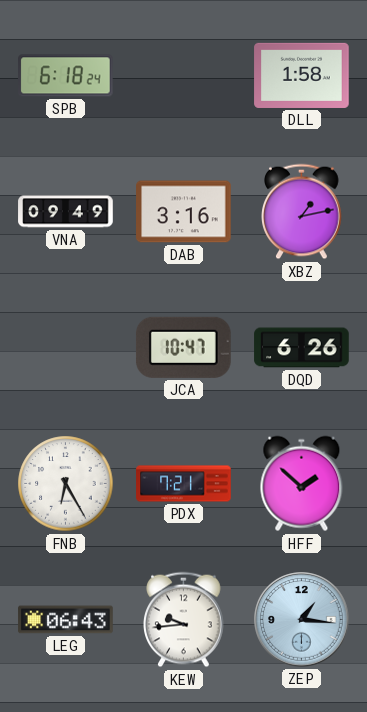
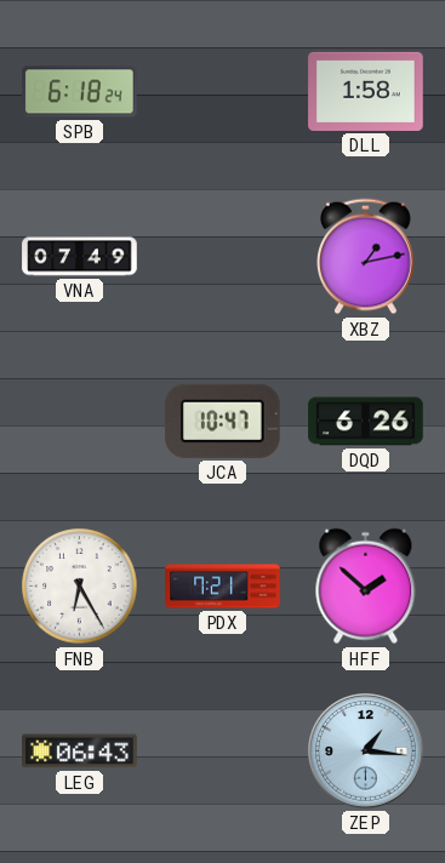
VNA: 09:49 -> 07:49 (80, 257)
DAB: 3:16 -> none (184, 212)
KEW: 9:44 -> none (184, 620)
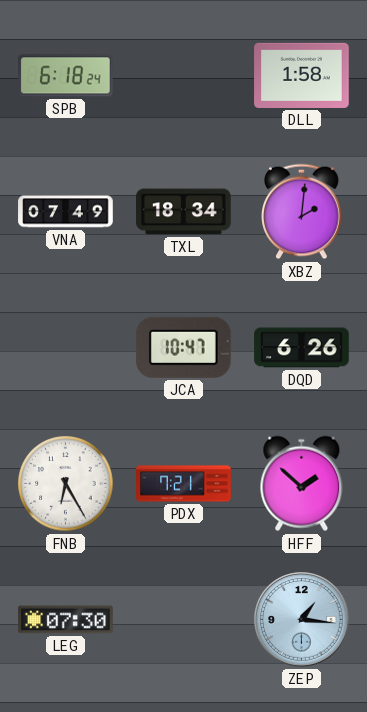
TXL: none -> 18:34 (184, 212)
XBZ: 1:13 -> 2:01 (302, 212)
LEG: 06:43 -> 07:30 (66, 620)
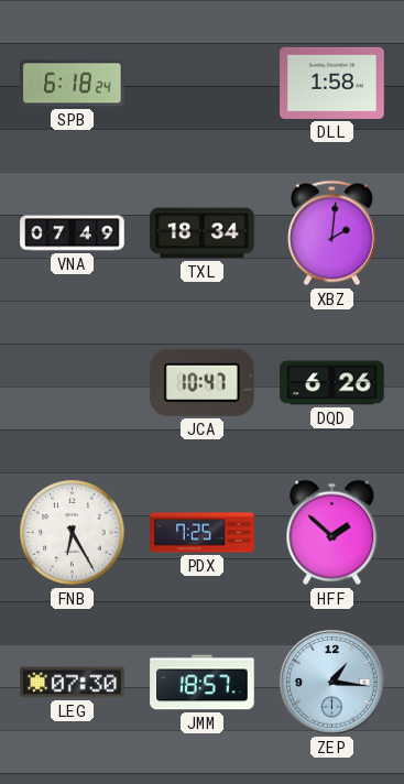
PDX: 7:21 -> 7:25 (203, 533)
JMM: none -> 18:57 (203, 683)
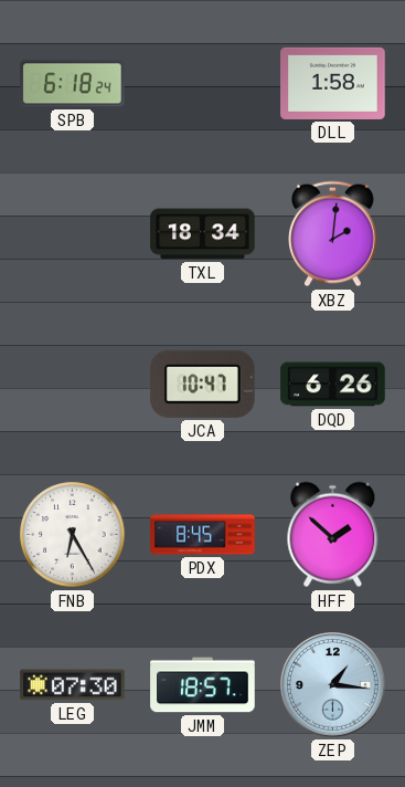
VNA: 07:49 -> none (73, 233)
PDX: 7:25 -> 8:45 (203, 535)
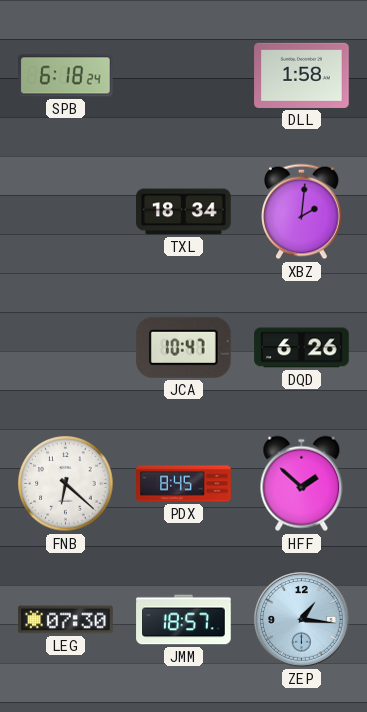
FNB: 6:25 -> 6:22 (66, 484)
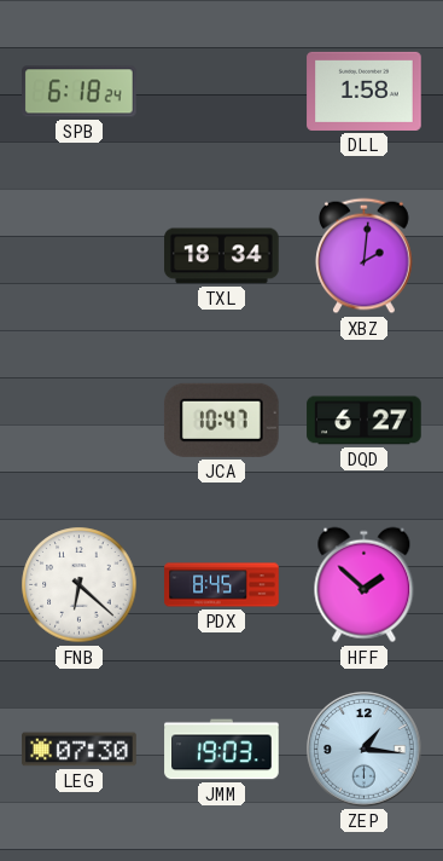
DQD: 6:26 -> 6:27 (365, 421)
JMM: 18:57 -> 19:03 (222, 750)
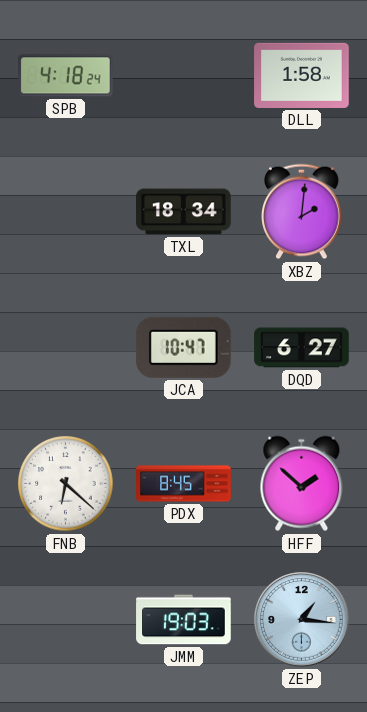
SPB: 6:18 -> 4:18 (66, 76)
LEG: 07:30 -> none (80, 750)
